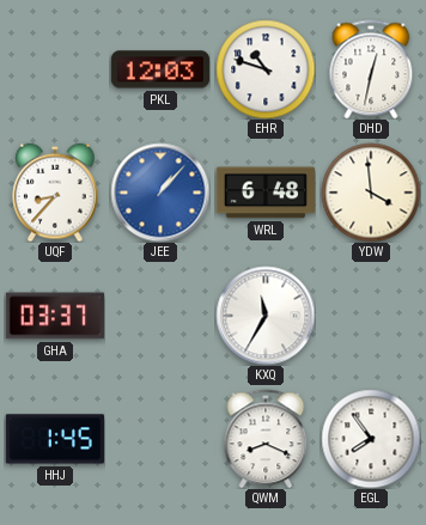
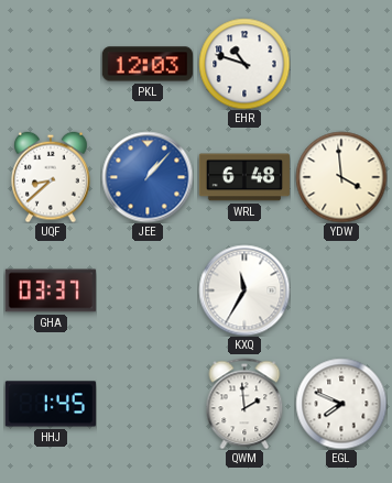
DHD: 12:32 -> none (371, 69)
UQF: 8:37 -> 8:38 (51, 177)
QWM: 8:19 -> 1:59 (244, 404)
EGL: 7:54 -> 7:49 (341, 404)
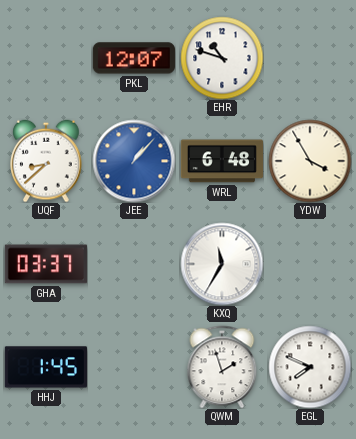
PKL: 12:03 -> 12:07 (134, 58)
YDW: 3:59 -> 3:55 (310, 161)
QWM: 1:59 -> 1:57 (222, 367)
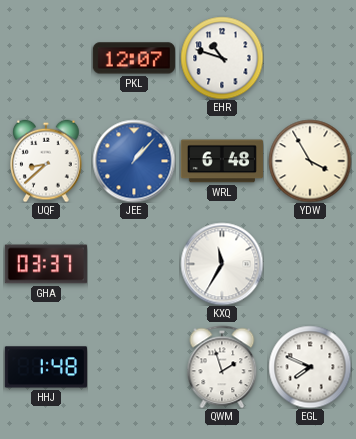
HHJ: 1:45 -> 1:48 (45, 367)
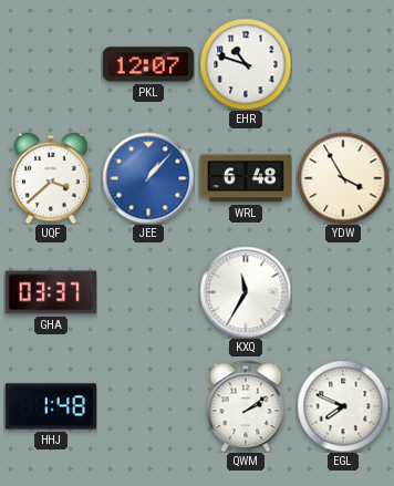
UQF: 8:38 -> 3:38 (51, 178)
QWM: 1:57 -> 2:09 (246, 406)
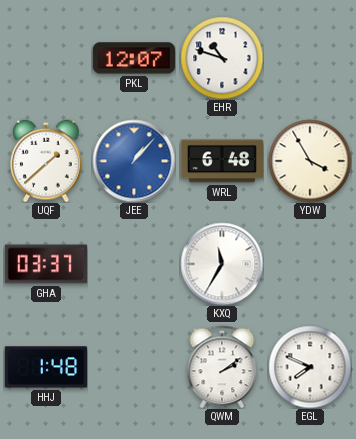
UQF: 3:38 -> 1:38 (46, 161)
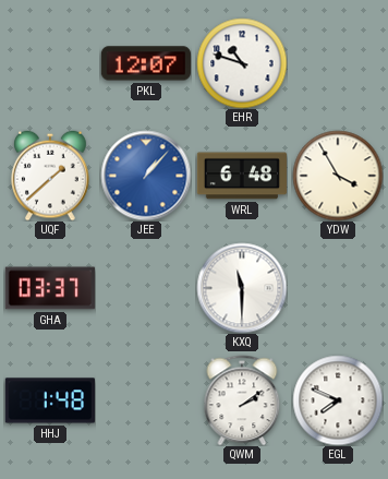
KXQ: 11:35 -> 11:30 (242, 288)
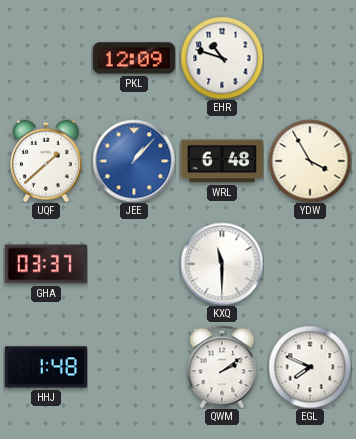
PKL: 12:07 -> 12:09 (134, 58)
